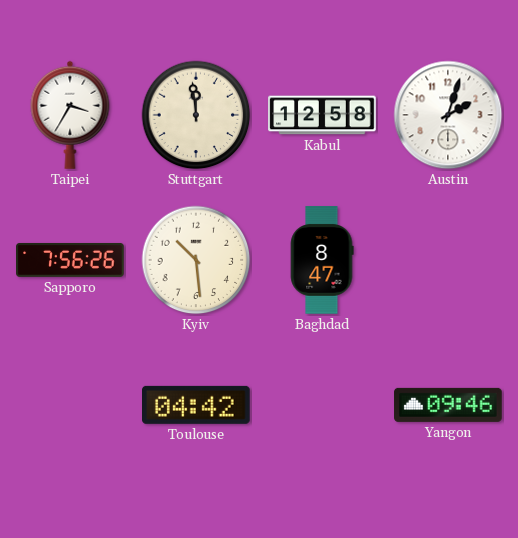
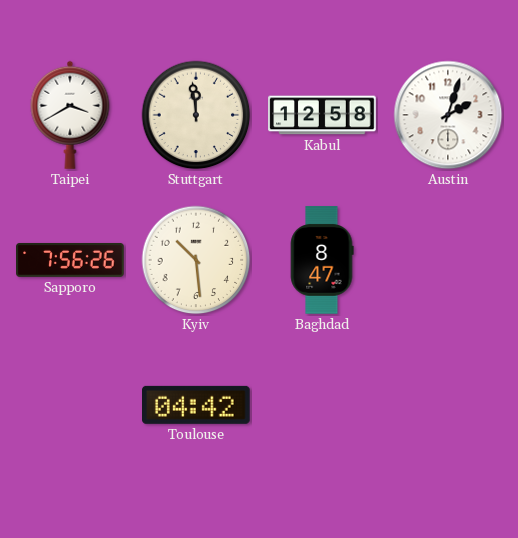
Taipei: 3:35 -> 3:40 (70, 115)
Yangon: 09:46 -> none (448, 405)
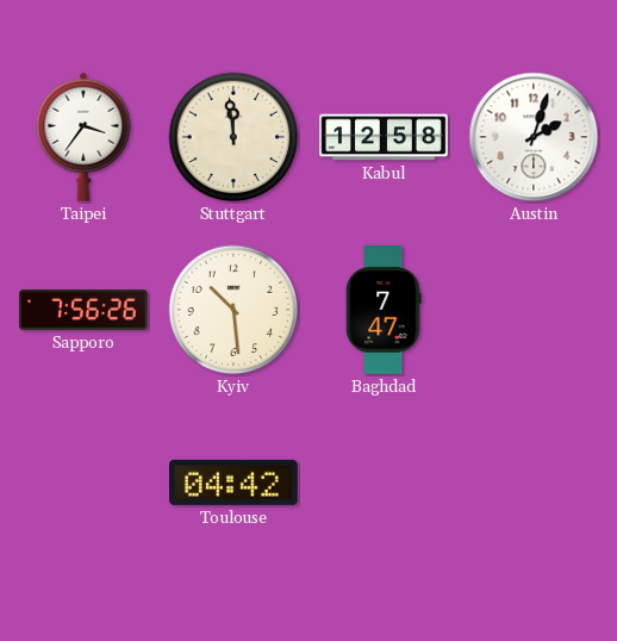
Taipei: 3:40 -> 3:36 (83, 137)
Baghdad: 8:47 -> 7:47 (384, 310)
